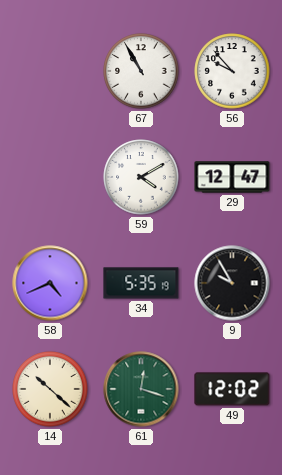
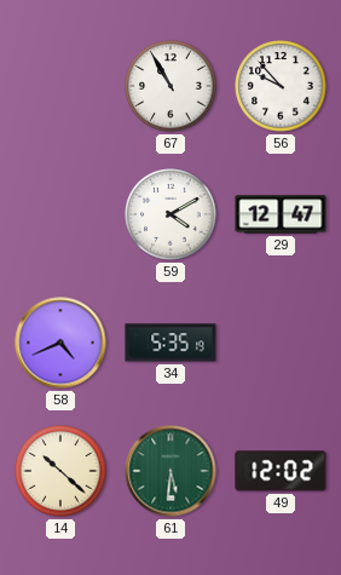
9: 9:55 -> none (232, 283)
61: 12:18 -> 5:31 (170, 471)
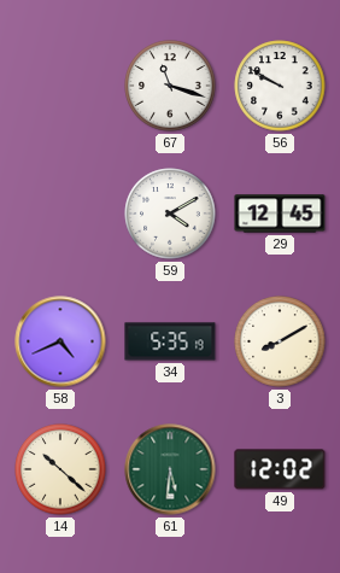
67: 10:55 -> 11:18 (170, 86)
56: 9:53 -> 9:50 (280, 86)
29: 12:47 -> 12:45 (280, 214)
3: none -> 8:10 (280, 341)
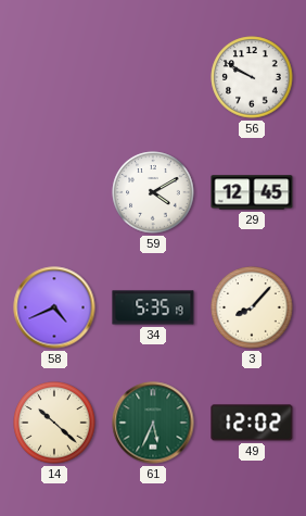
67: 11:18 -> none (170, 86)
3: 8:10 -> 8:07 (252, 307)
61: 5:31 -> 5:34 (153, 423)
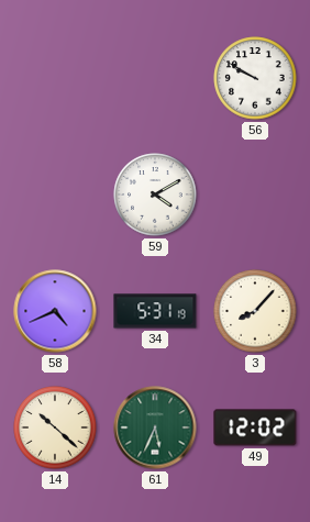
29: 12:45 -> none (252, 192)
34: 5:35 -> 5:31 (155, 311)
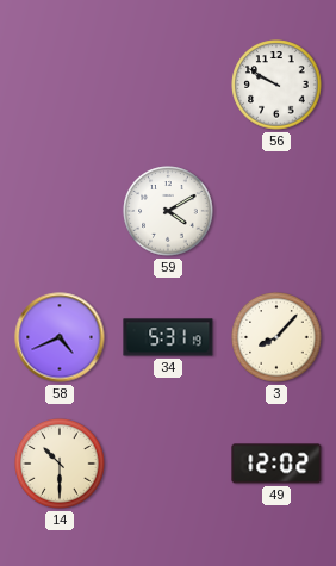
14: 10:22 -> 10:30 (60, 464)
61: 5:34 -> none (155, 427)
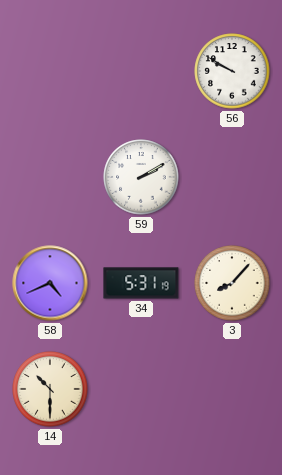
59: 4:10 -> 2:10 (141, 177)
49: 12:02 -> none (276, 464)
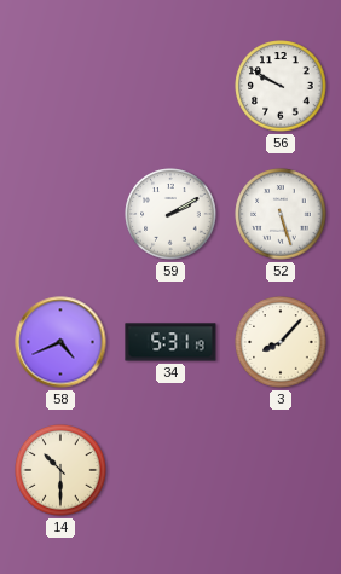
52: none -> 5:27 (281, 214)
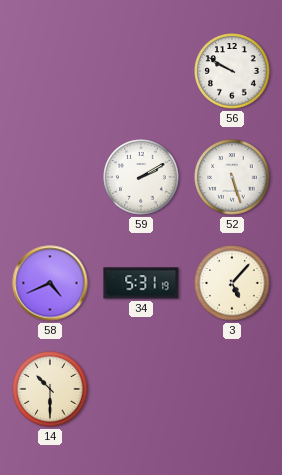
3: 8:07 -> 5:07 (232, 283)
